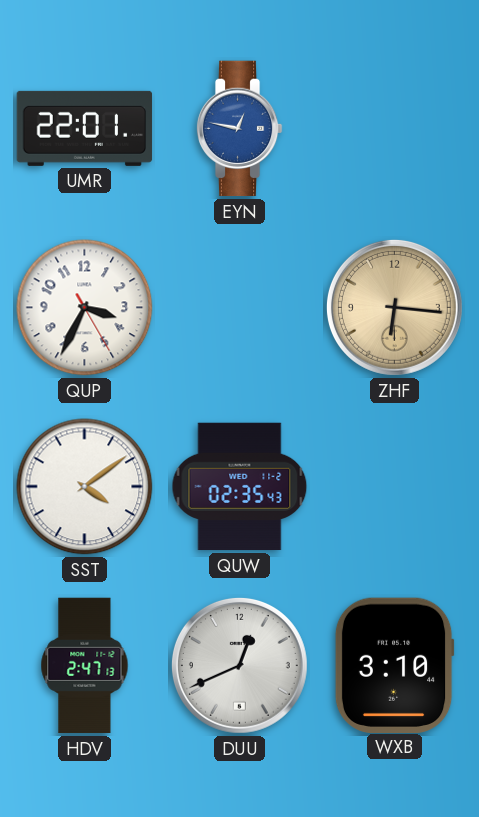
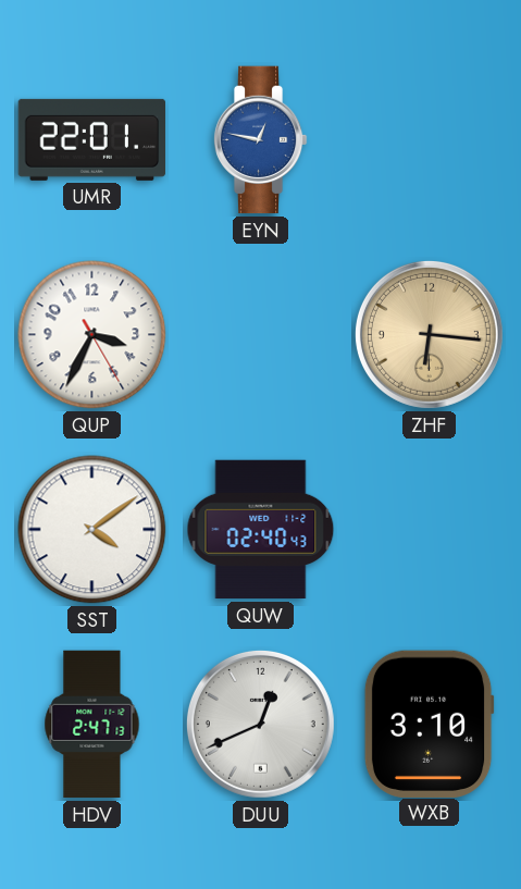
QUW: 02:35 -> 02:40 (261, 530)
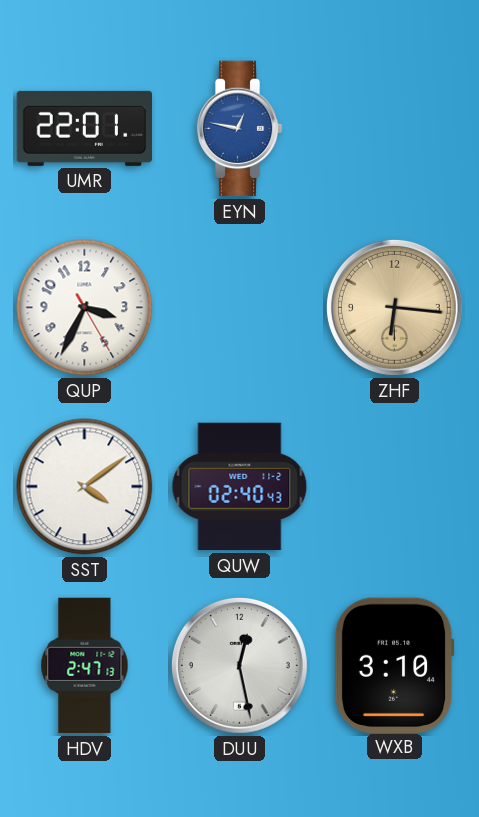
DUU: 12:41 -> 12:28 (239, 665)
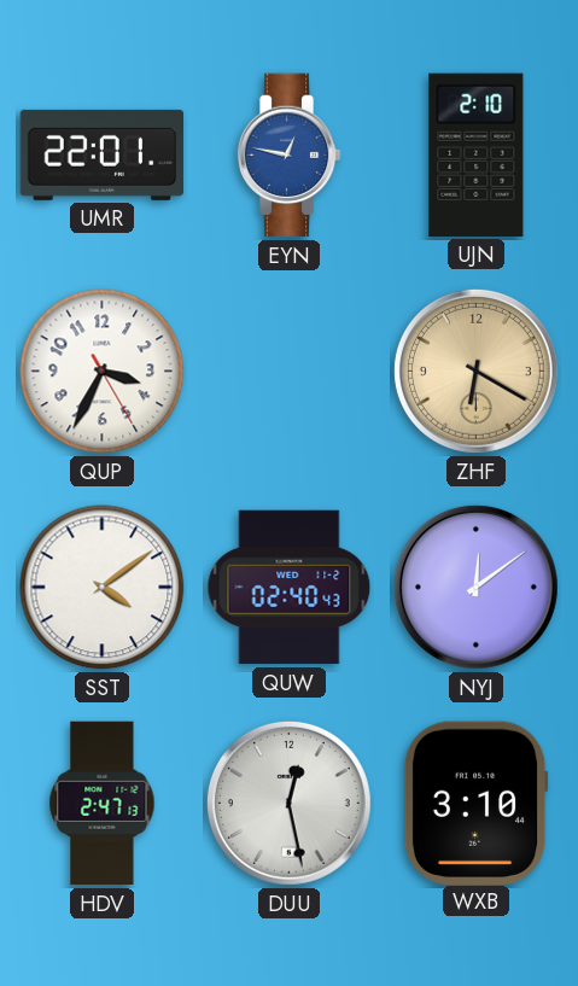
UJN: none -> 2:10 (477, 154)
ZHF: 6:16 -> 6:20 (475, 371)
NYJ: none -> 12:09 (475, 587)
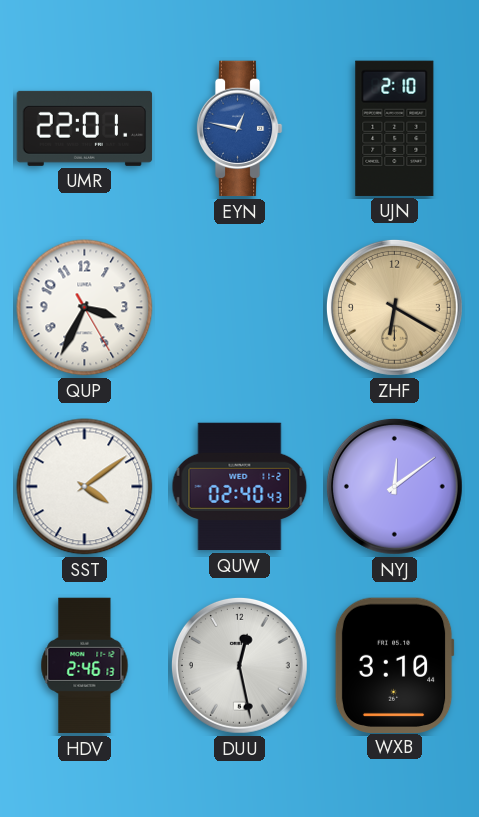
HDV: 2:47 -> 2:46 (85, 666)
